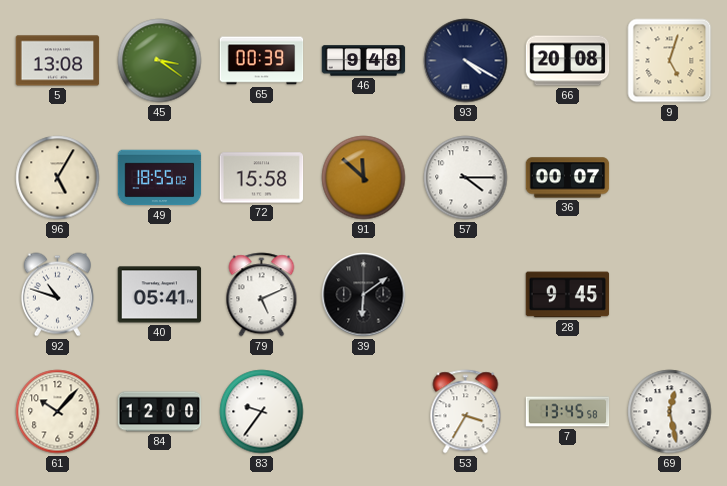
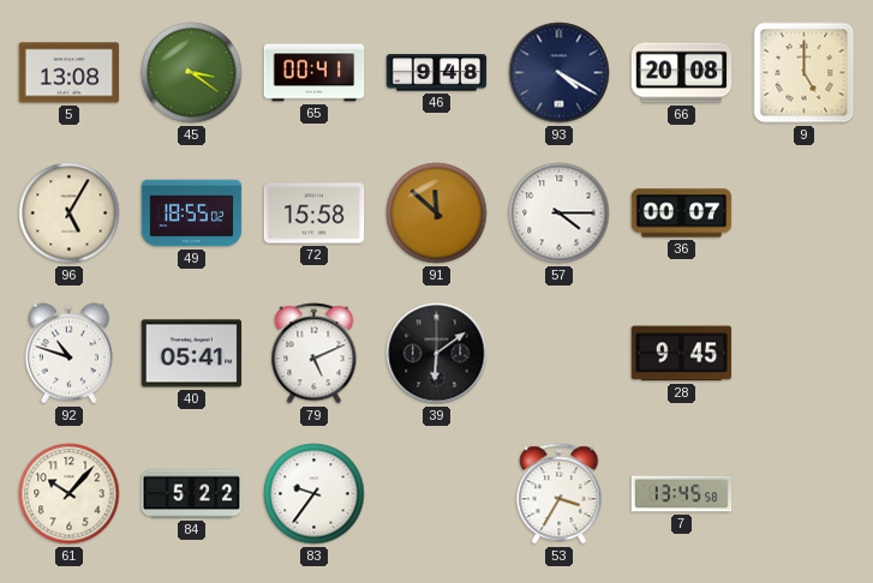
65: 00:39 -> 00:41 (315, 73)
9: 5:03 -> 5:00 (805, 73)
84: 12:00 -> 5:22 (192, 494)
69: 12:28 -> none (670, 412)
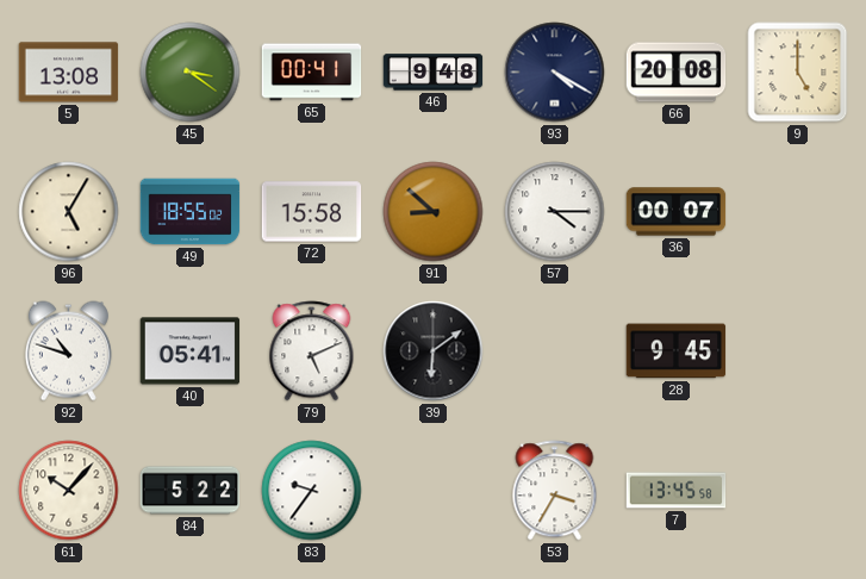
91: 11:52 -> 8:52 (434, 212)
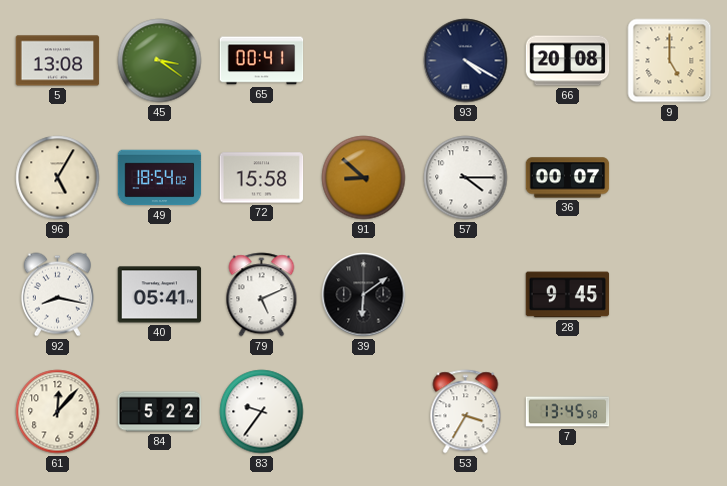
46: 9:48 -> none (434, 73)
49: 18:55 -> 18:54 (160, 178)
92: 10:48 -> 8:17 (57, 295)
61: 10:07 -> 12:07 (58, 412)
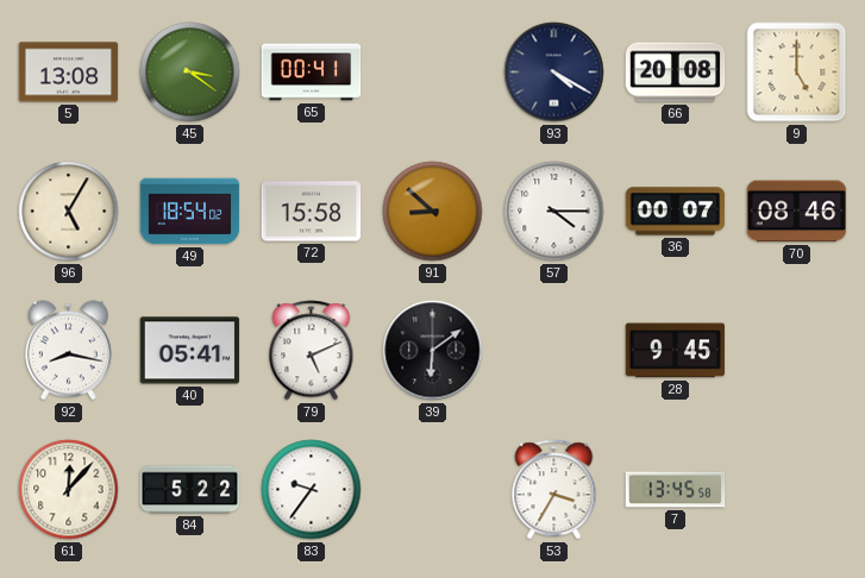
70: none -> 08:46 (797, 212)
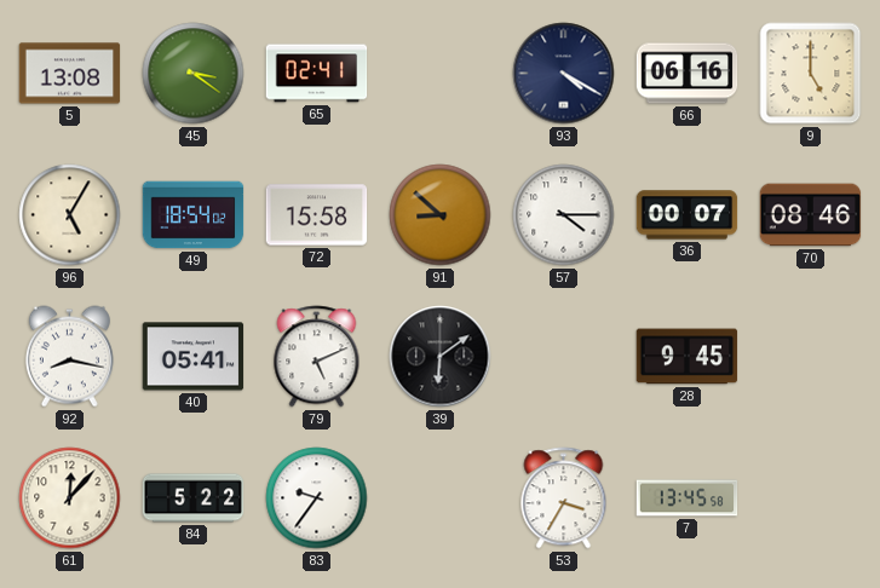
65: 00:41 -> 02:41 (317, 74)
66: 20:08 -> 06:16 (688, 74)
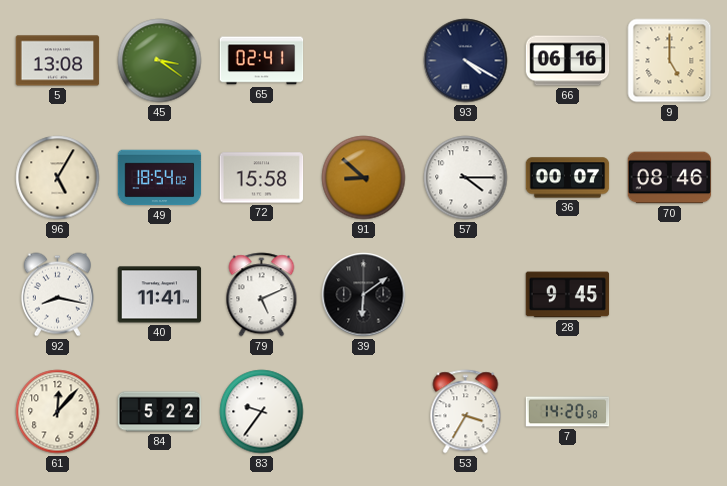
40: 05:41 -> 11:41 (160, 295)
7: 13:45 -> 14:20 (568, 412)
